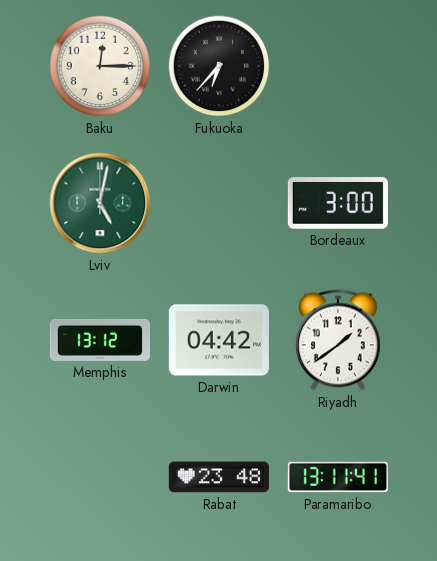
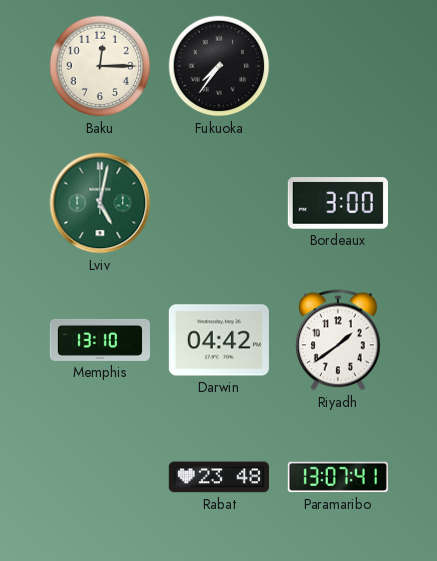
Fukuoka: 6:37 -> 7:36 (219, 66)
Memphis: 13:12 -> 13:10 (99, 340)
Paramaribo: 13:11 -> 13:07 (338, 477)
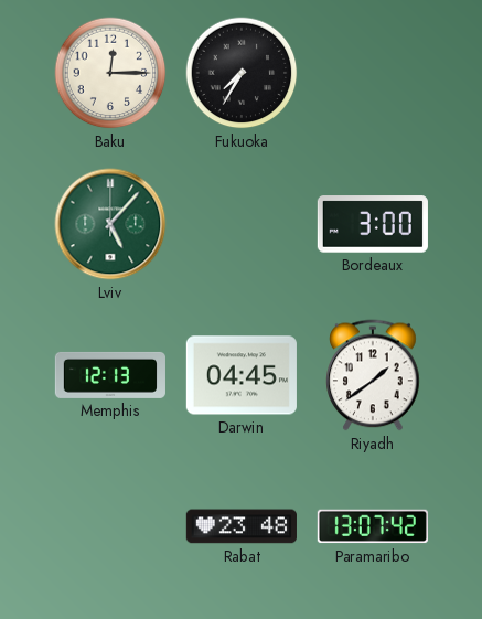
Fukuoka: 7:36 -> 7:35 (242, 73)
Lviv: 5:02 -> 5:07 (110, 224)
Memphis: 13:10 -> 12:13 (109, 375)
Darwin: 04:42 -> 04:45 (242, 375)
Paramaribo: 13:07:41 -> 13:07:42 (373, 526)
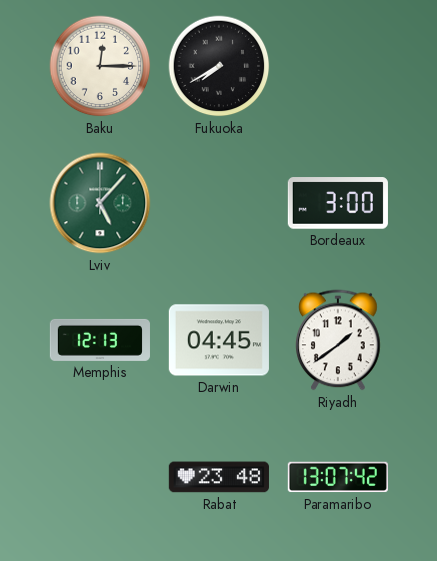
Fukuoka: 7:35 -> 7:40 (219, 66)
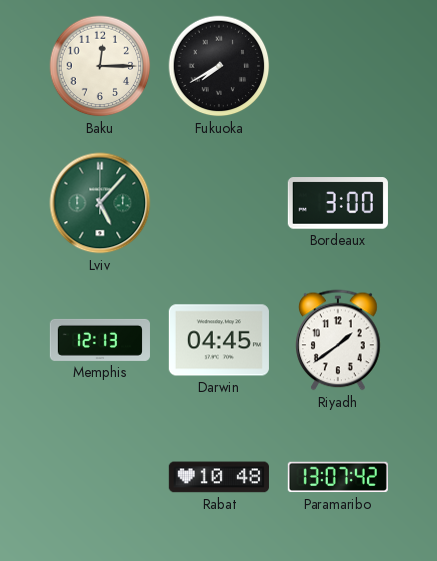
Rabat: 23:48 -> 10:48 (219, 477)
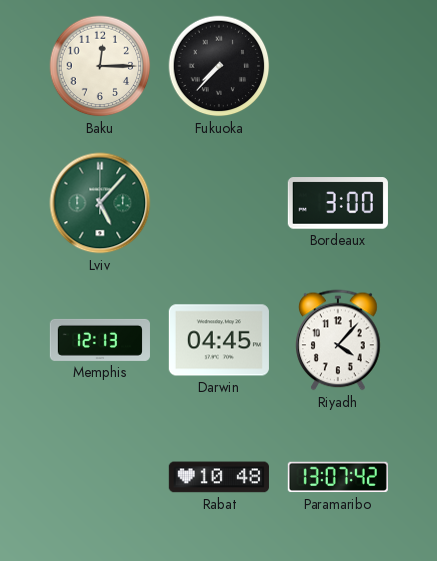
Fukuoka: 7:40 -> 7:37 (219, 66)
Riyadh: 1:39 -> 4:07 (338, 340)
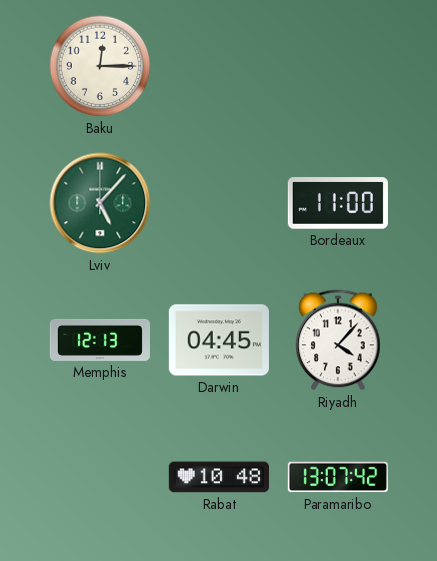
Fukuoka: 7:37 -> none (219, 66)
Bordeaux: 3:00 -> 11:00 (338, 203)
